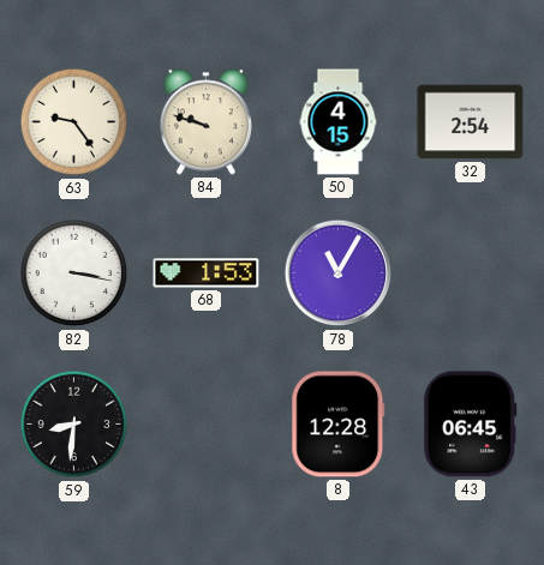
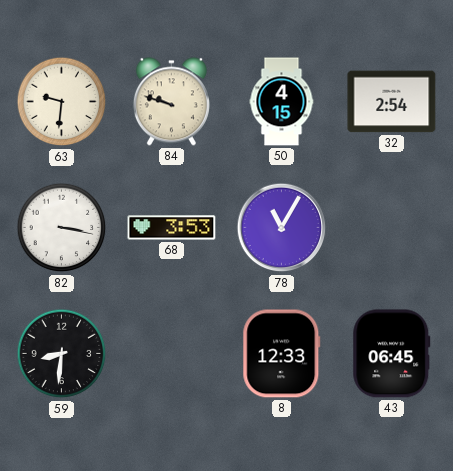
63: 9:24 -> 9:31 (62, 102)
68: 1:53 -> 3:53 (172, 228)
8: 12:28 -> 12:33 (282, 354)
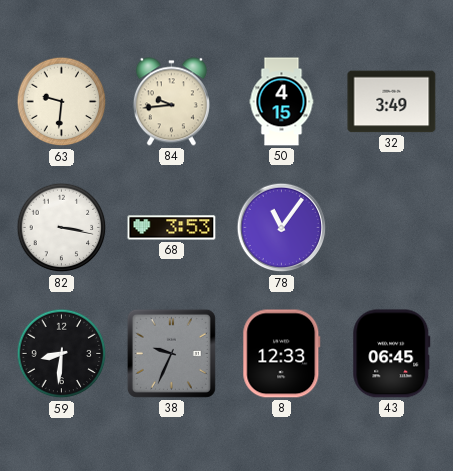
84: 9:48 -> 9:44 (171, 102)
32: 2:54 -> 3:49 (392, 102)
78: 11:05 -> 11:06 (282, 228)
38: none -> 9:34 (171, 353)
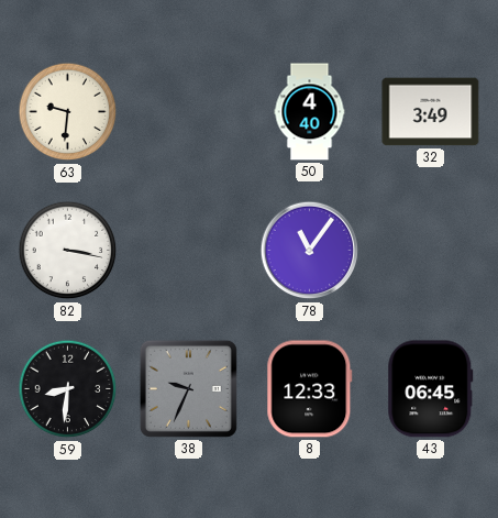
84: 9:44 -> none (171, 102)
50: 4:15 -> 4:40 (310, 112)
68: 3:53 -> none (172, 228)
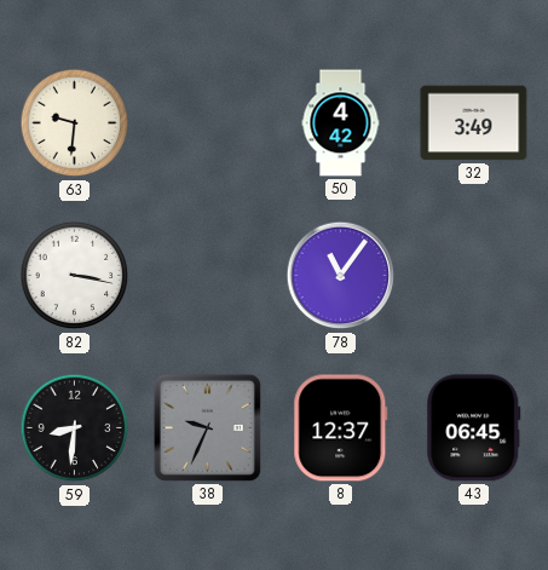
50: 4:40 -> 4:42 (341, 123)
8: 12:33 -> 12:37 (341, 428)
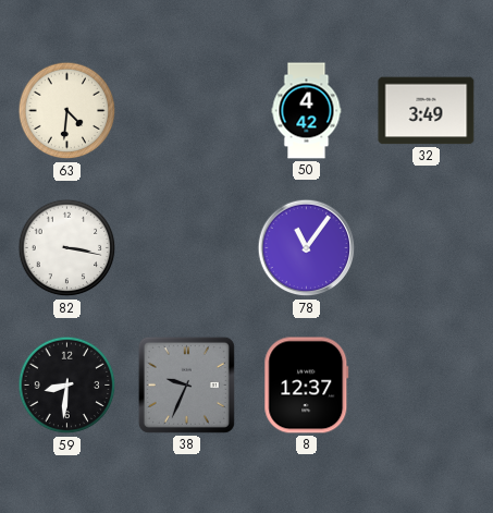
63: 9:31 -> 4:31 (67, 111)
43: 06:45 -> none (474, 428)
